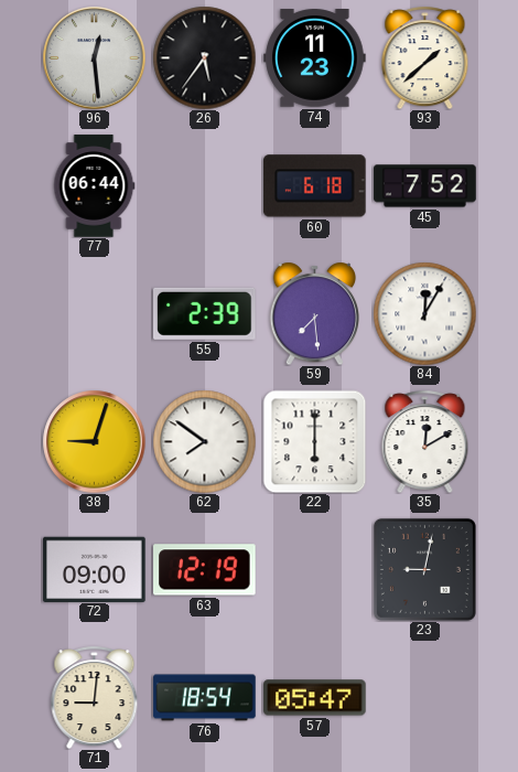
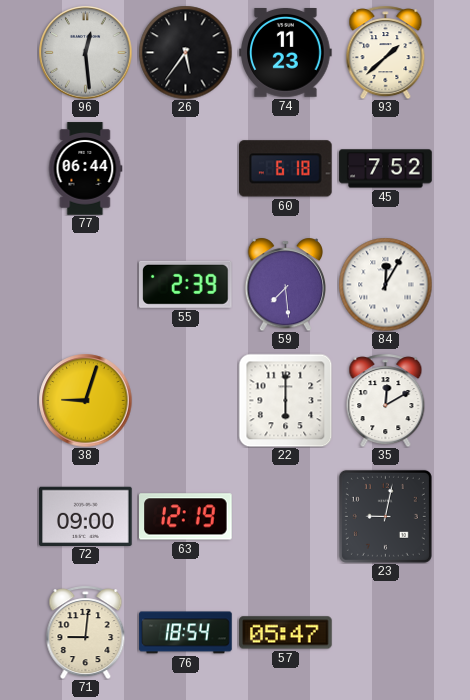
62: 7:51 -> none (204, 441)
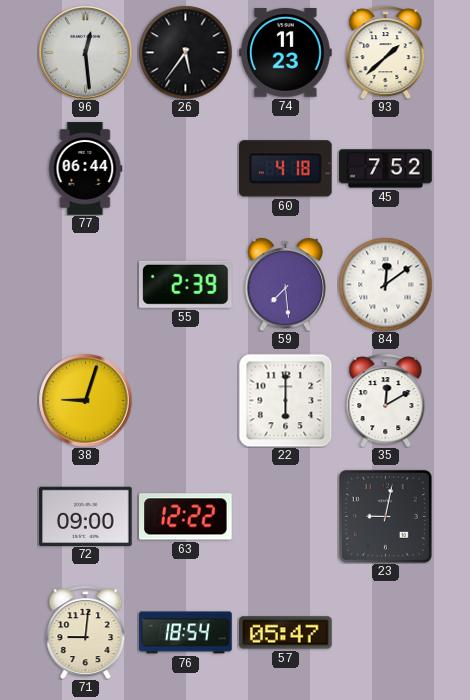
60: 6:18 -> 4:18 (286, 169)
84: 12:05 -> 12:09 (385, 284)
63: 12:19 -> 12:22 (186, 517)
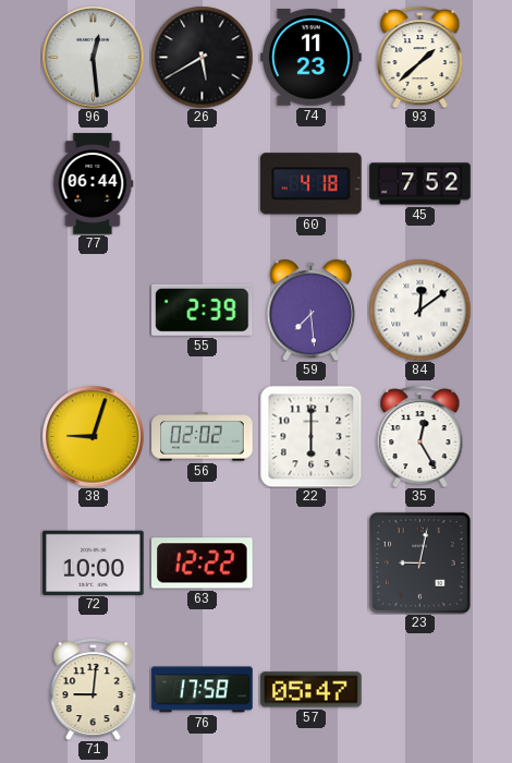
26: 5:36 -> 5:40 (202, 57)
56: none -> 02:02 (203, 437)
35: 12:10 -> 12:25 (420, 436)
72: 09:00 -> 10:00 (94, 562)
76: 18:54 -> 17:58 (203, 690)
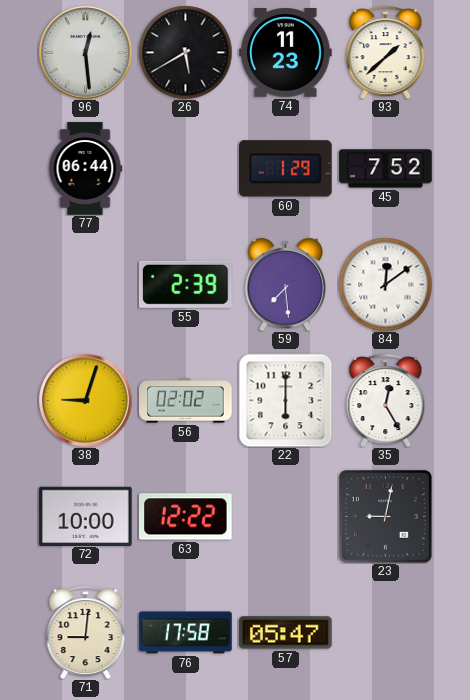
60: 4:18 -> 1:29 (286, 169)
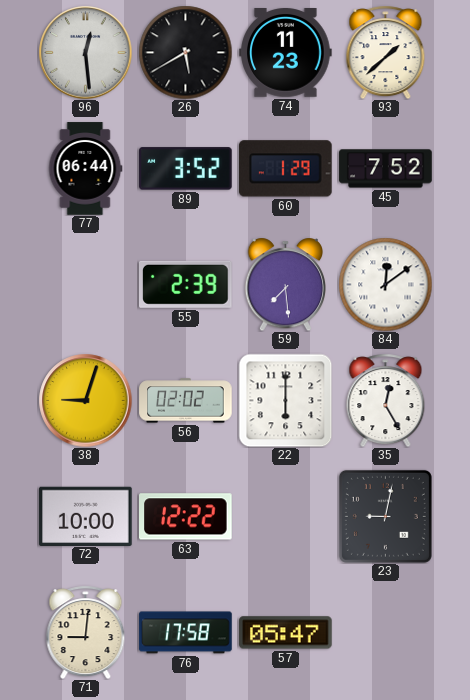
89: none -> 3:52 (186, 169)
